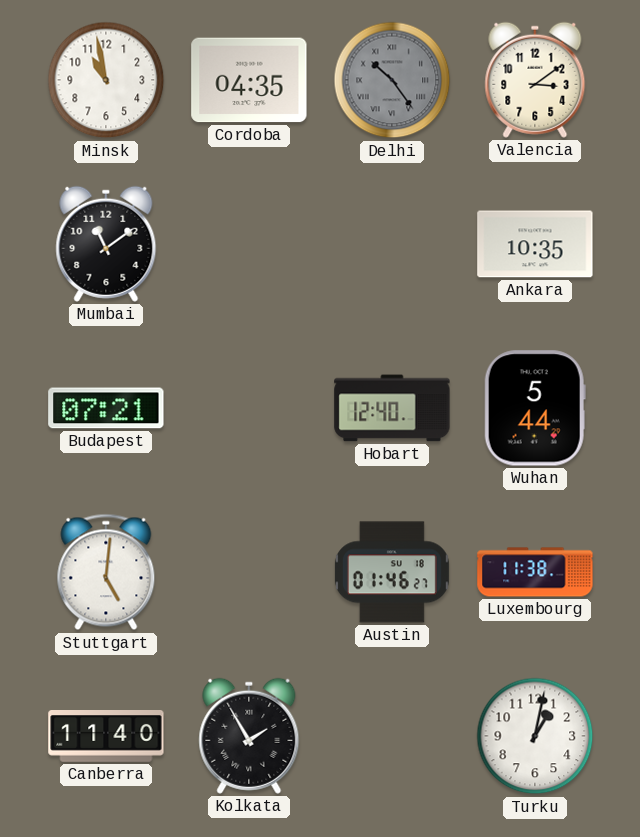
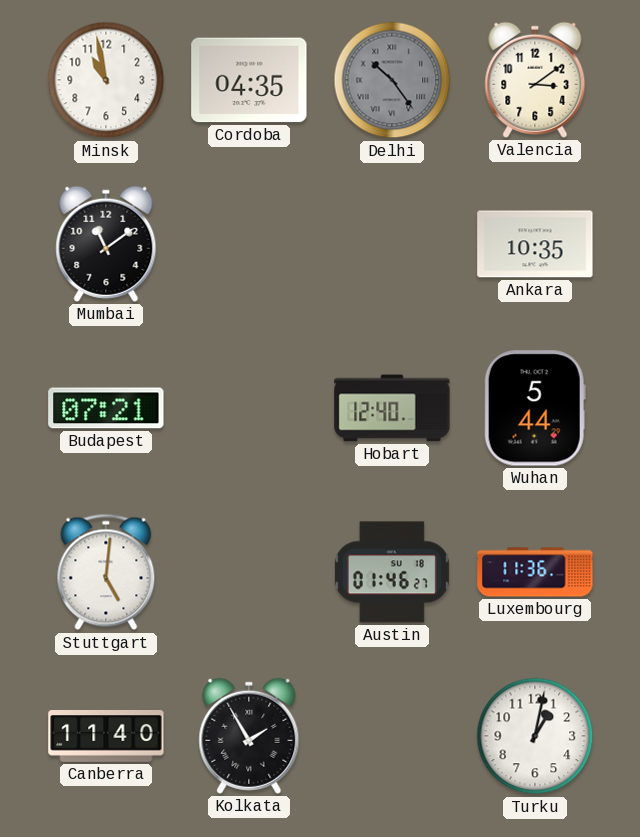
Luxembourg: 11:38 -> 11:36 (535, 572)
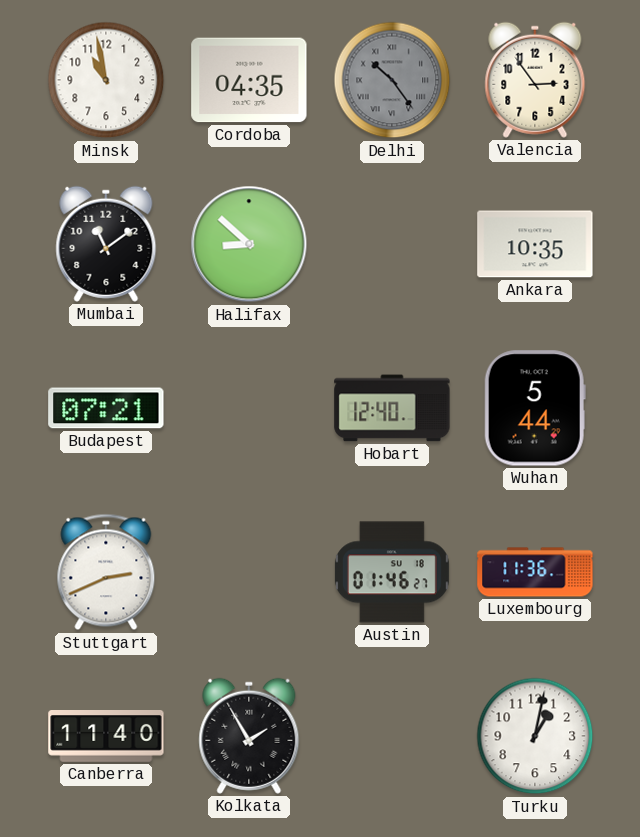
Valencia: 3:09 -> 2:54 (535, 80)
Halifax: none -> 8:52 (249, 244)
Stuttgart: 5:01 -> 2:41 (106, 572)
